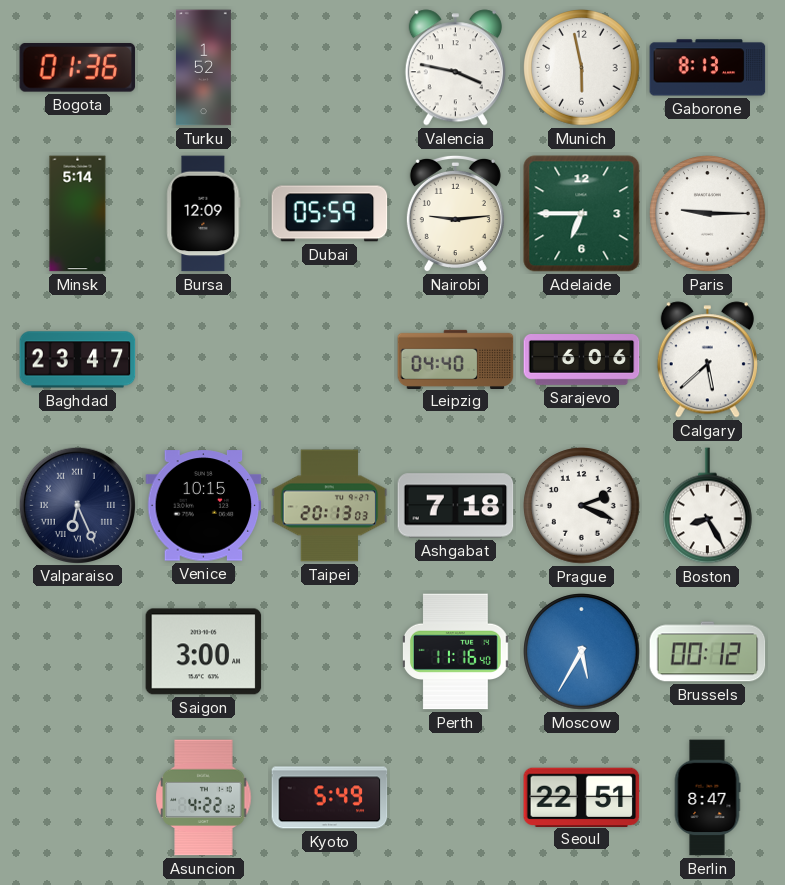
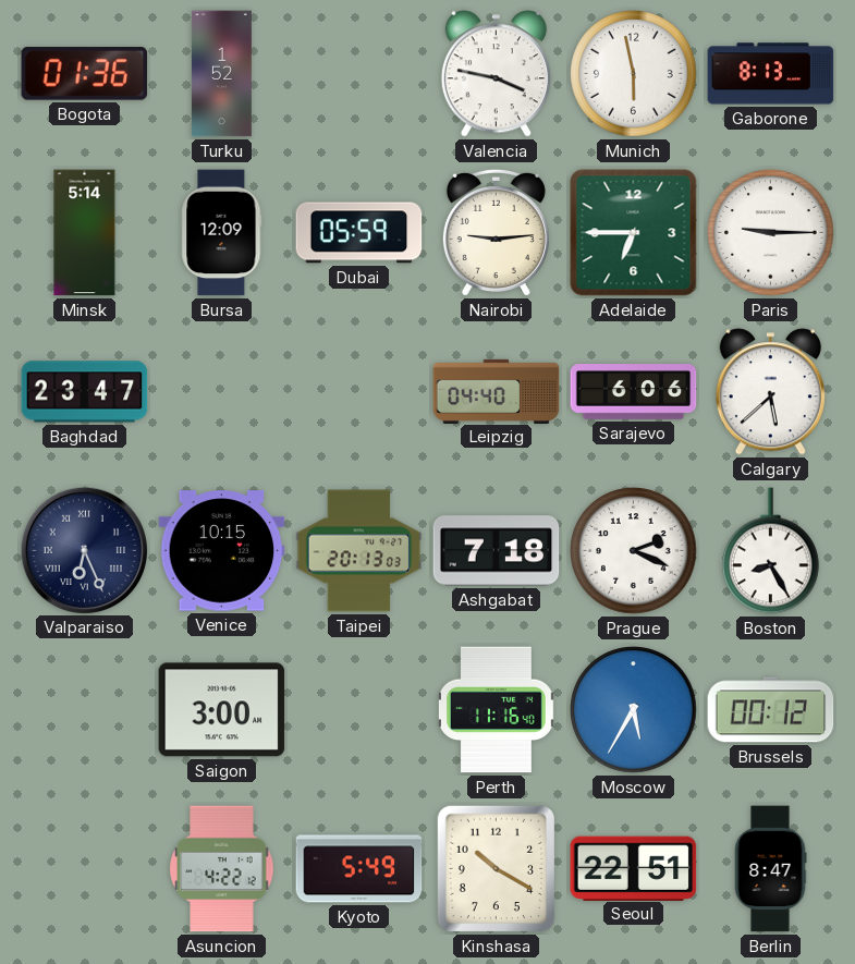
Kinshasa: none -> 10:20 (497, 869)
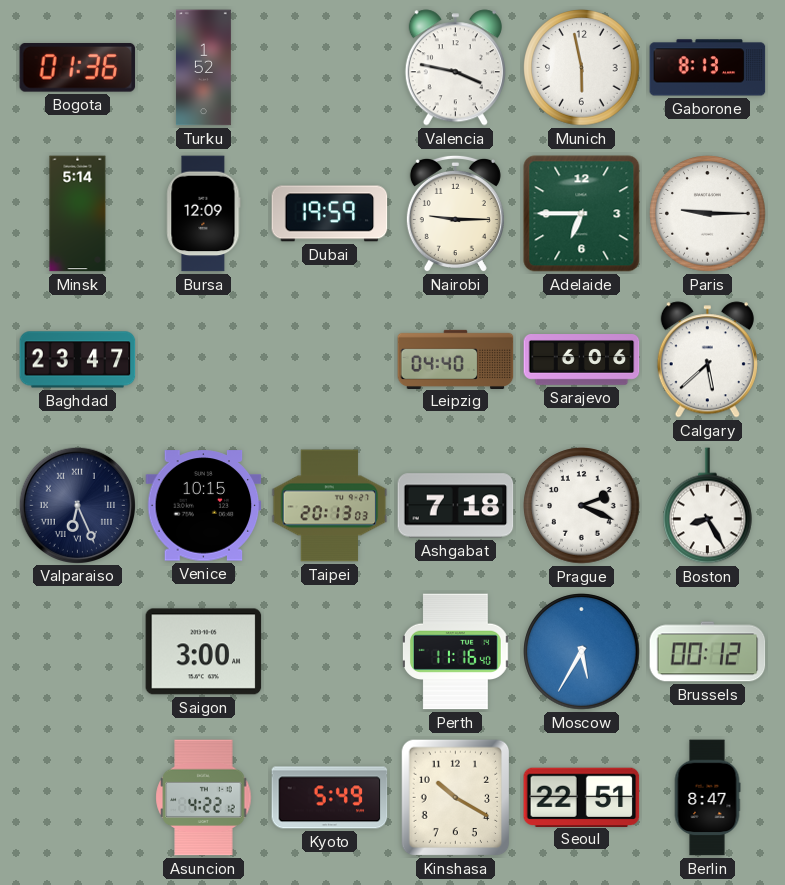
Dubai: 05:59 -> 19:59 (330, 214)
Nairobi: 9:14 -> 9:15 (455, 214)
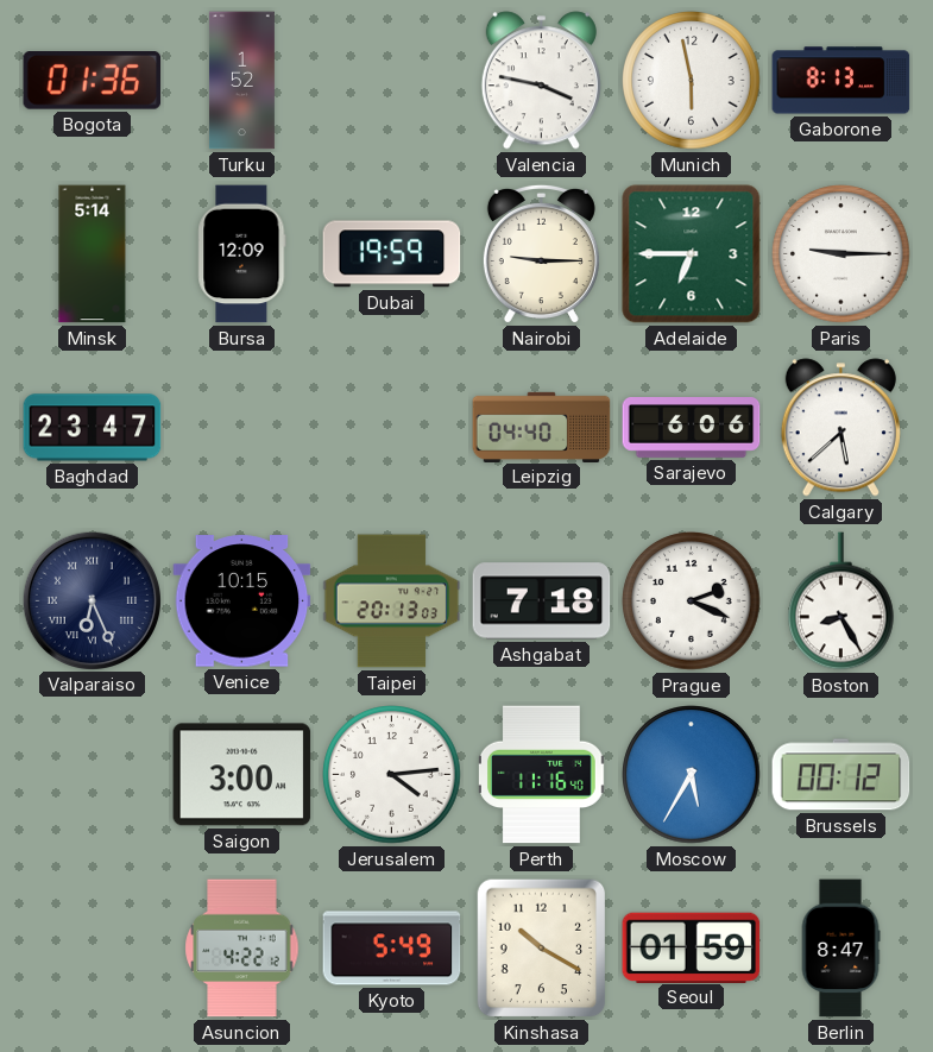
Jerusalem: none -> 4:14 (392, 775)
Seoul: 22:51 -> 01:59 (692, 947)
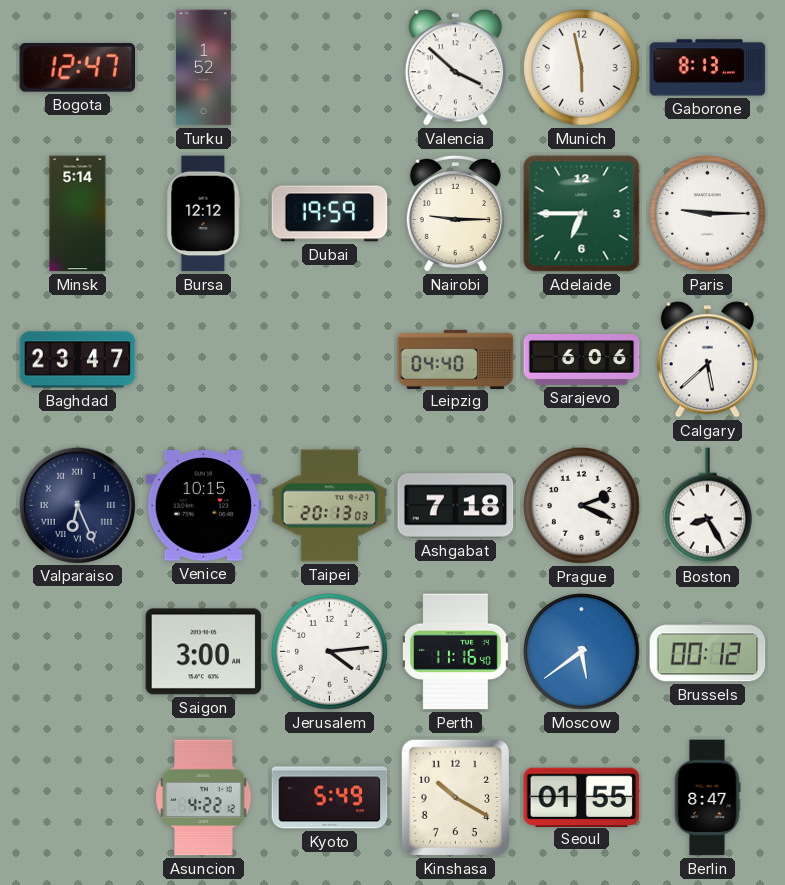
Bogota: 01:36 -> 12:47 (78, 68)
Valencia: 3:47 -> 3:52 (455, 68)
Bursa: 12:09 -> 12:12 (204, 214)
Moscow: 5:35 -> 5:39 (582, 652)
Seoul: 01:59 -> 01:55 (582, 797)
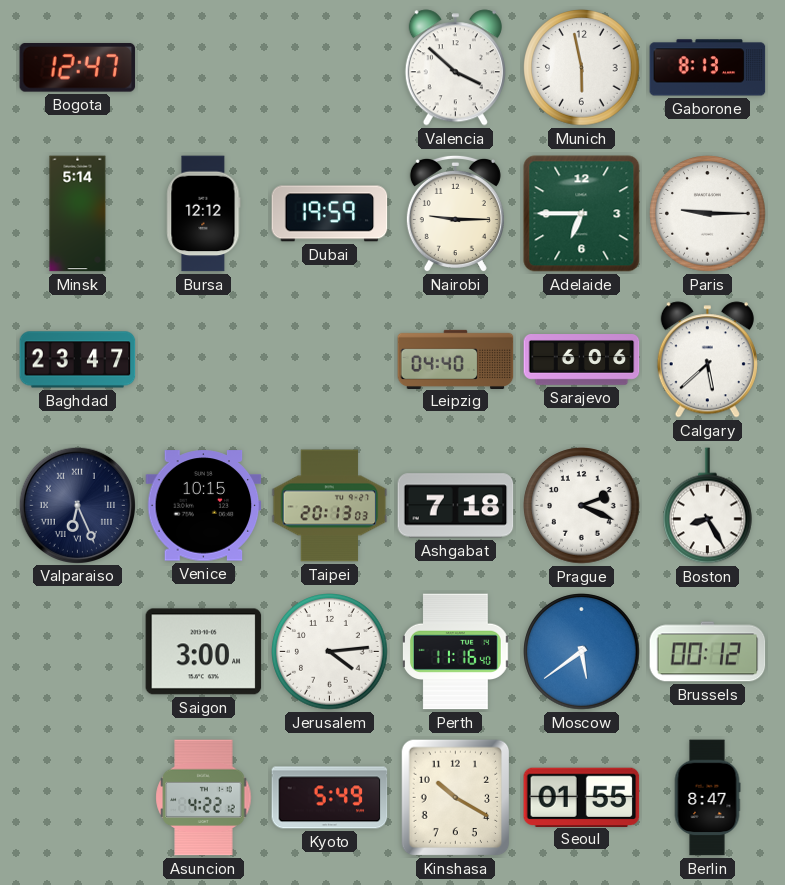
Turku: 1:52 -> none (203, 68)
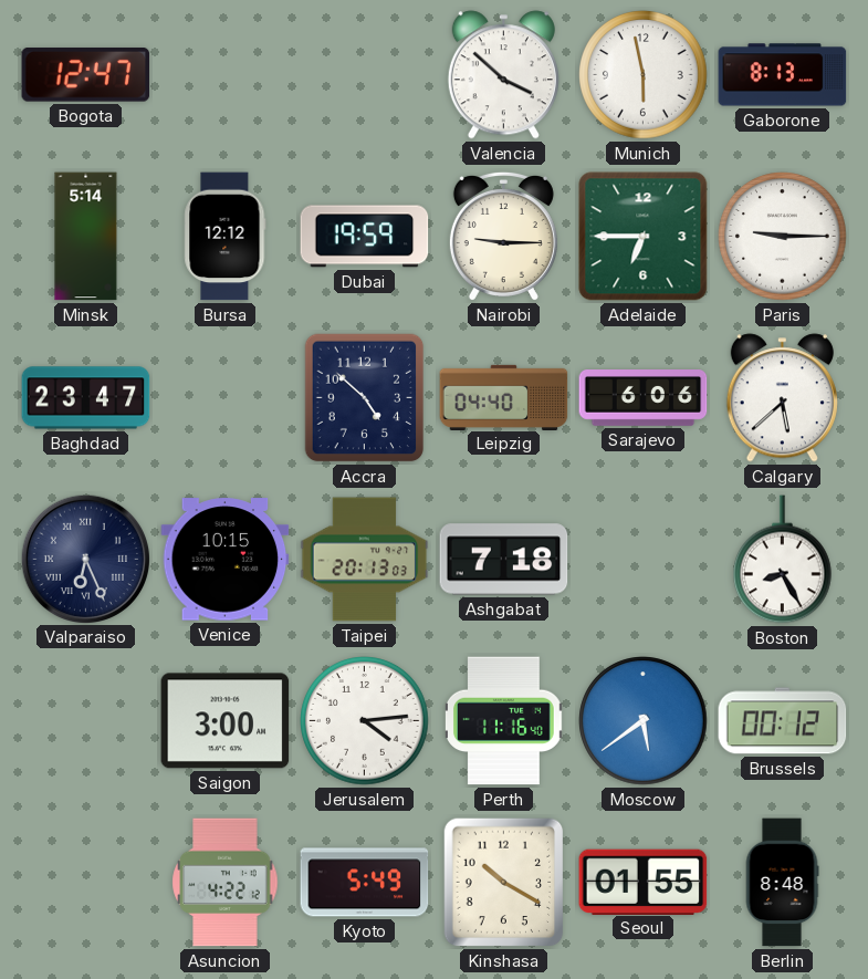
Accra: none -> 4:52 (365, 398)
Prague: 2:19 -> none (582, 506)
Berlin: 8:47 -> 8:48 (782, 883)
